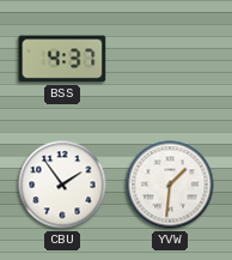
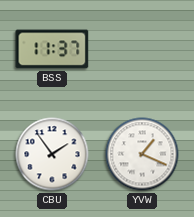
BSS: 4:37 -> 11:37 (52, 49)
YVW: 1:31 -> 1:19 (142, 154)
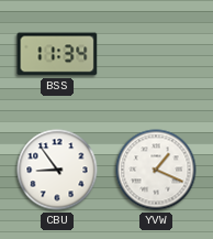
BSS: 11:37 -> 11:34 (57, 54)
CBU: 1:54 -> 8:54 (57, 170)
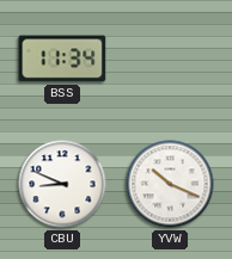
CBU: 8:54 -> 8:49 (62, 184)
YVW: 1:19 -> 10:19 (170, 184)
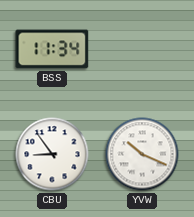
CBU: 8:49 -> 8:54 (52, 154)
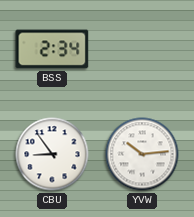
BSS: 11:34 -> 2:34 (52, 49)
YVW: 10:19 -> 10:14 (142, 154)
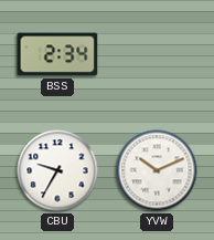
CBU: 8:54 -> 9:35 (57, 170)
YVW: 10:14 -> 10:11 (157, 170)
